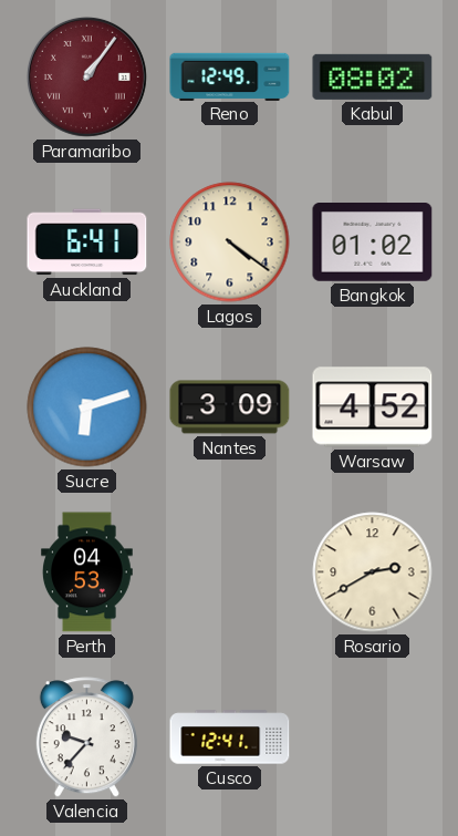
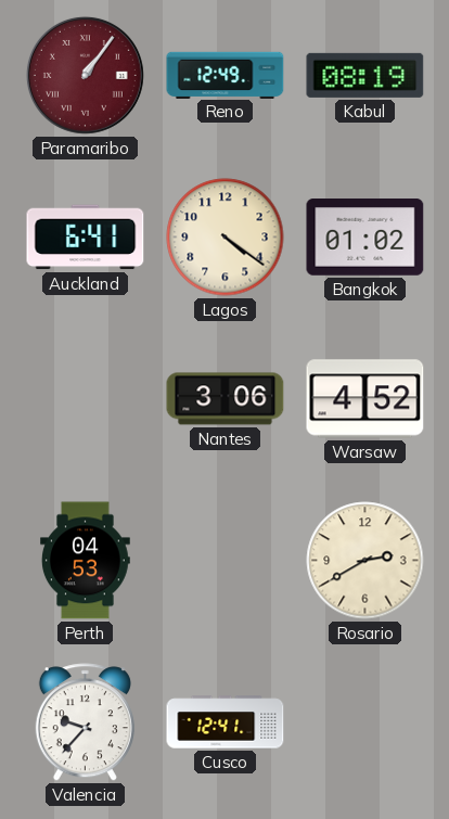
Kabul: 08:02 -> 08:19 (365, 75)
Sucre: 6:12 -> none (87, 407)
Nantes: 3:09 -> 3:06 (226, 399)
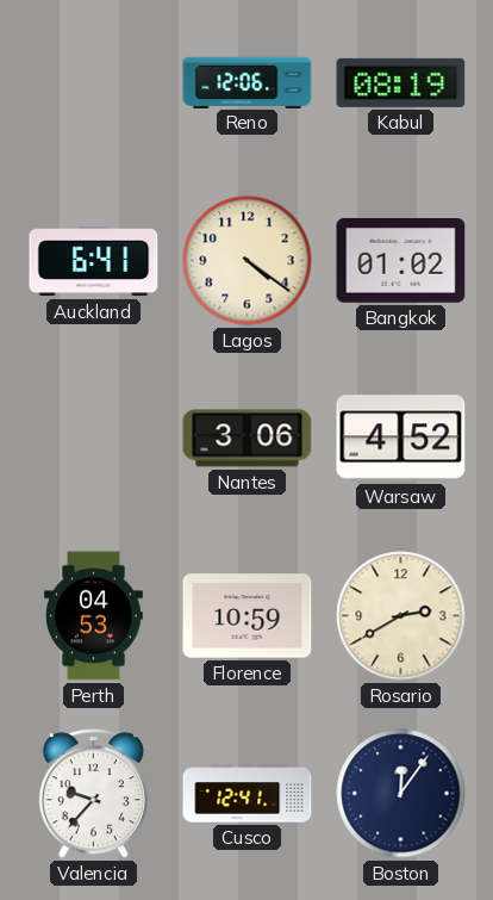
Paramaribo: 1:06 -> none (85, 75)
Reno: 12:49 -> 12:06 (248, 82)
Florence: none -> 10:59 (248, 616)
Boston: none -> 12:06 (401, 794)
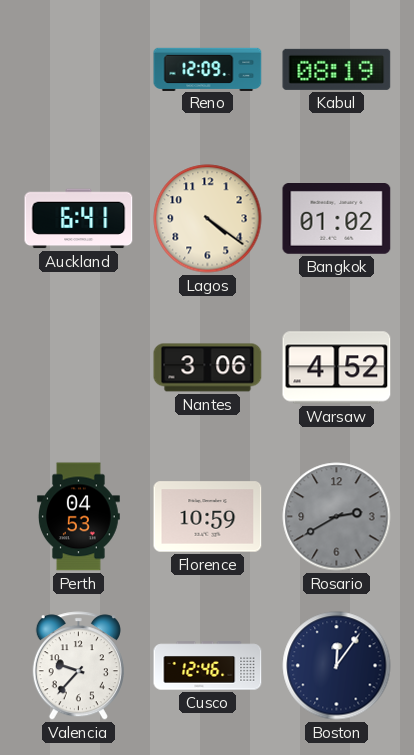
Reno: 12:06 -> 12:09 (208, 69)
Rosario dial: cream -> grey (337, 517)
Cusco: 12:41 -> 12:46 (208, 666)
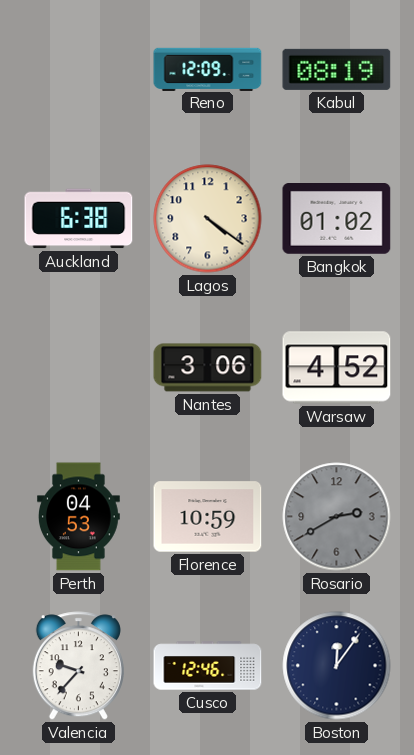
Auckland: 6:41 -> 6:38 (79, 219)
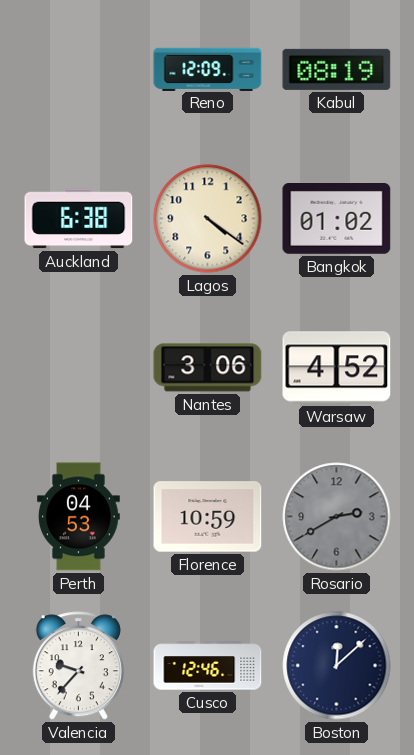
Boston: 12:06 -> 12:08 (337, 666)
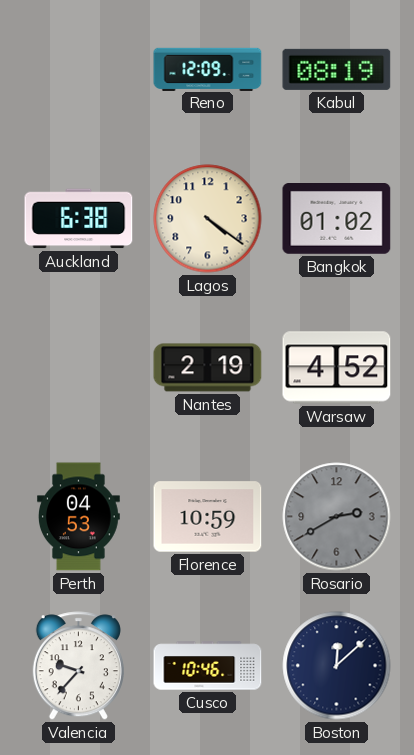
Nantes: 3:06 -> 2:19 (208, 368)
Cusco: 12:46 -> 10:46 (208, 666)
